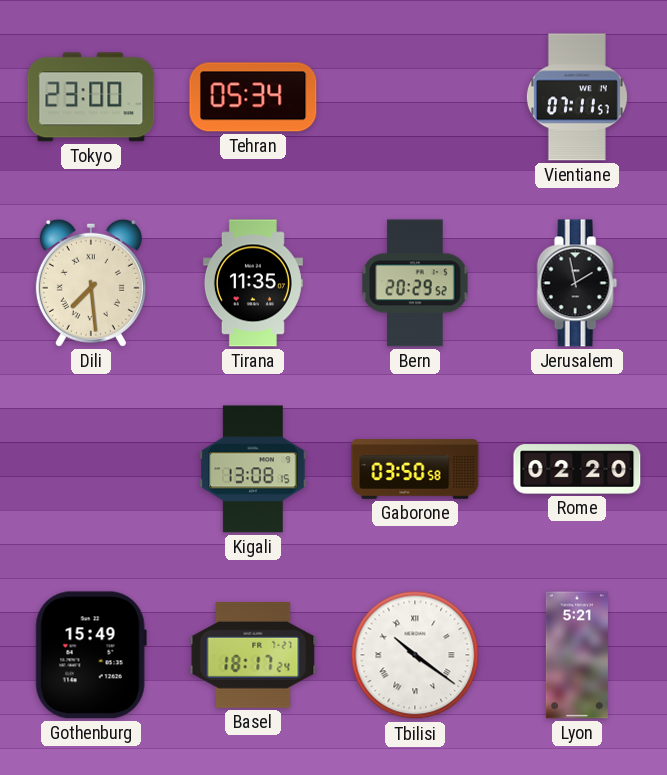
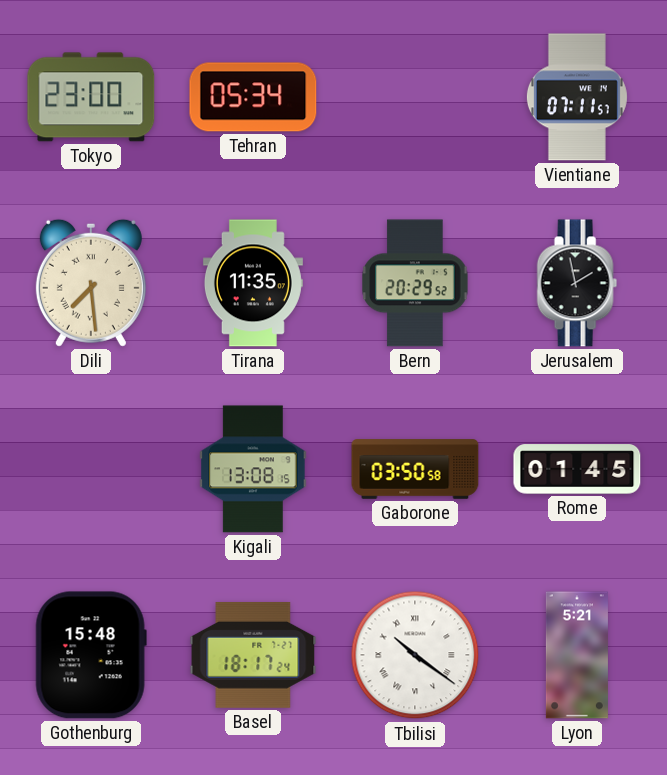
Rome: 02:20 -> 01:45 (577, 469)
Gothenburg: 15:49 -> 15:48 (91, 655)
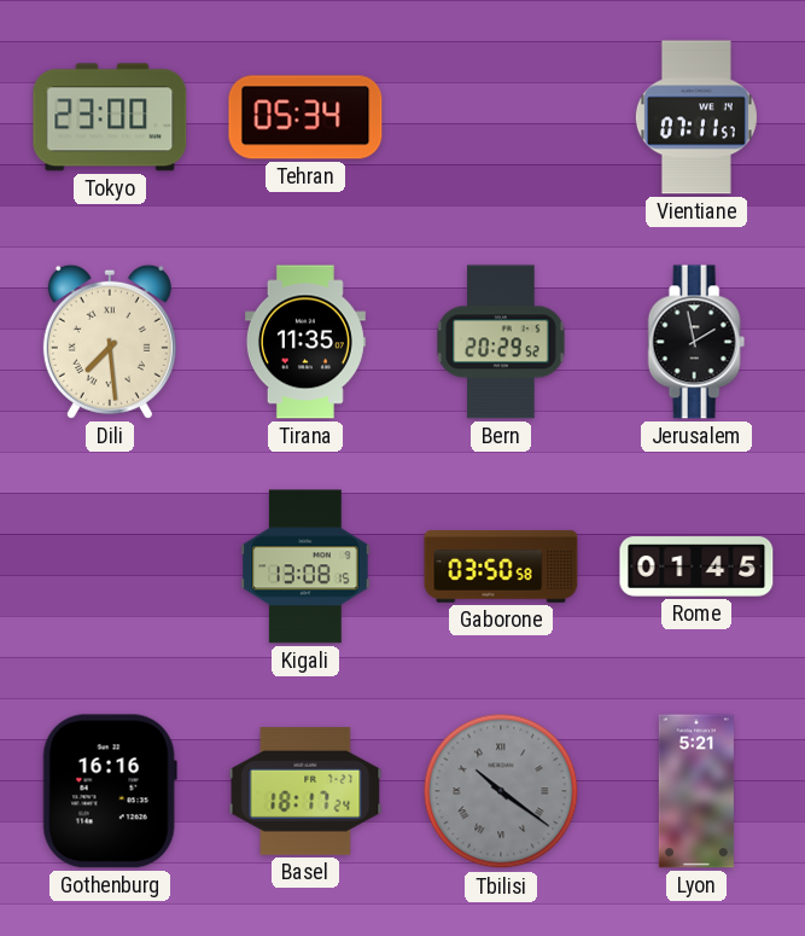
Gothenburg: 15:48 -> 16:16 (110, 791)
Tbilisi dial: white -> grey (501, 791)
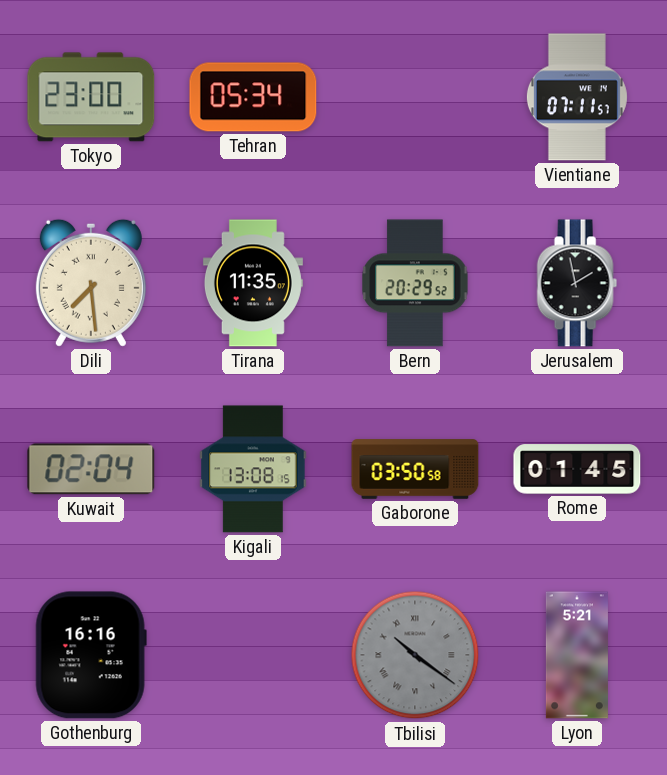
Kuwait: none -> 02:04 (91, 469)
Basel: 18:17 -> none (305, 791)
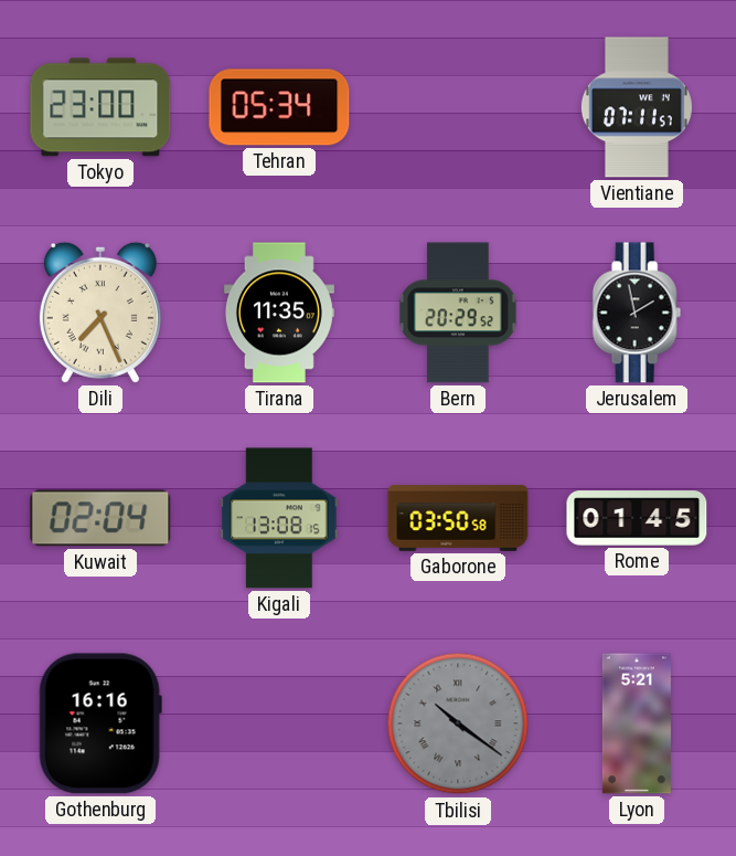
Dili: 7:29 -> 7:26 (100, 313)
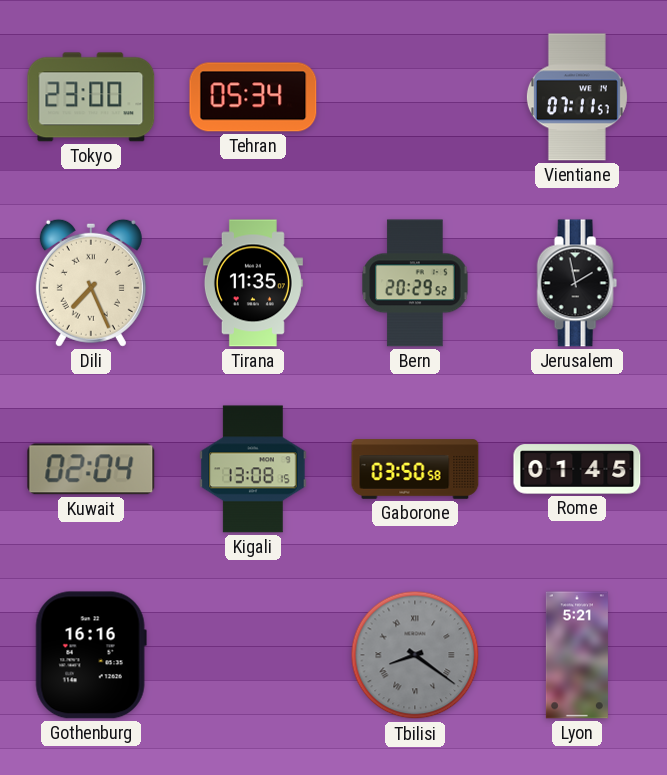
Tbilisi: 10:21 -> 8:21 (415, 655)
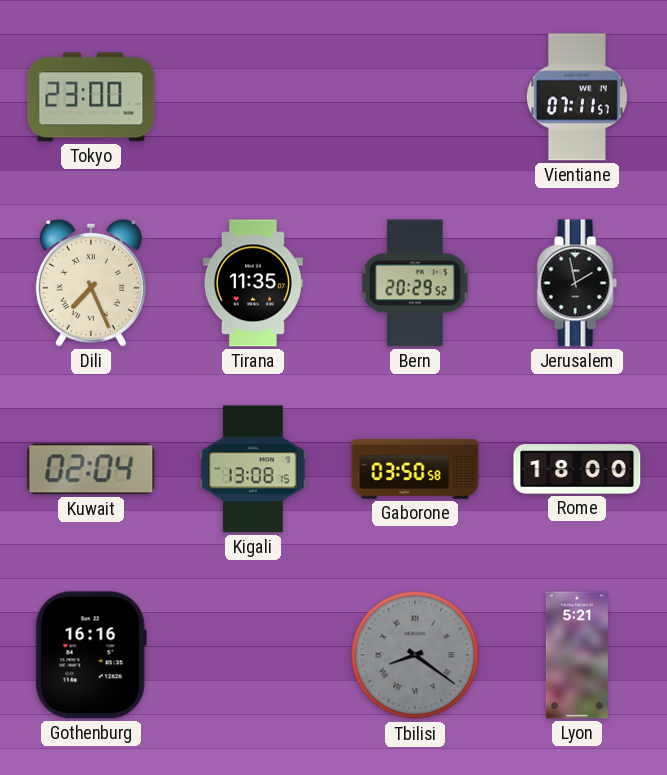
Tehran: 05:34 -> none (253, 97)
Rome: 01:45 -> 18:00 (577, 469)
